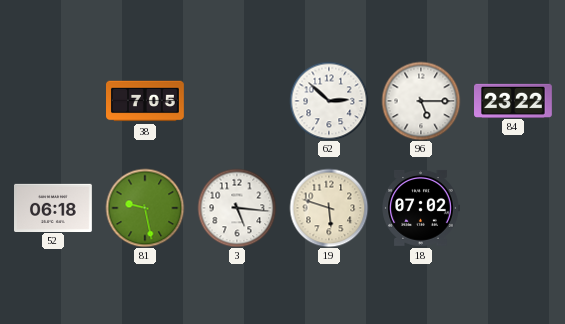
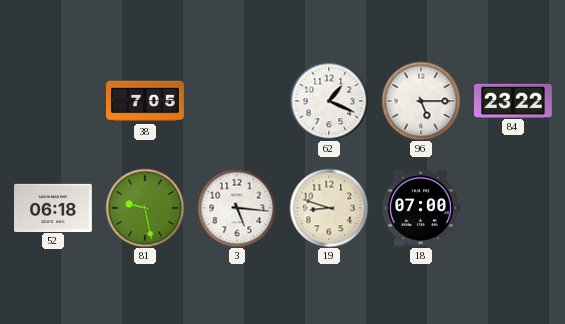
62: 2:52 -> 1:19 (329, 101)
19: 5:48 -> 8:48 (329, 208)
18: 07:02 -> 07:00 (421, 208)
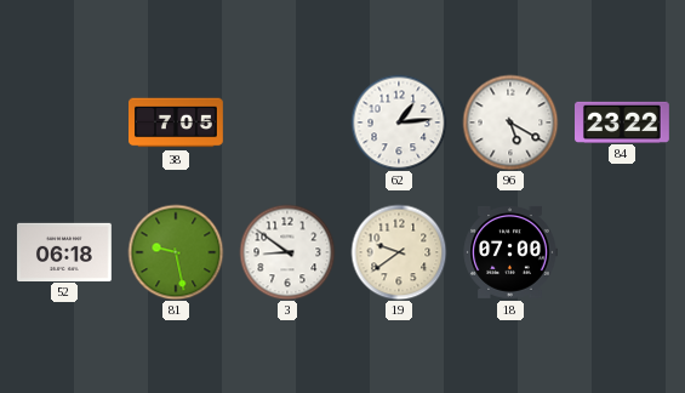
62: 1:19 -> 1:14 (399, 123)
96: 5:15 -> 5:20 (510, 123)
3: 5:16 -> 8:51 (287, 252)
19: 8:48 -> 9:39 (399, 252)
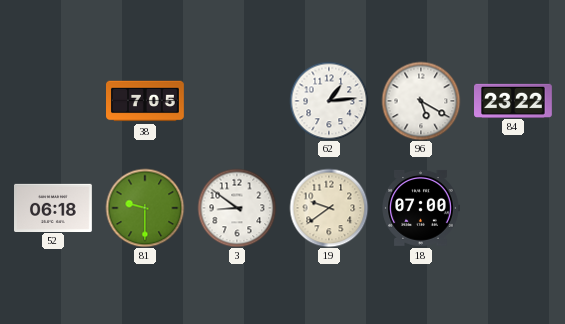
81: 9:28 -> 9:30 (145, 208)
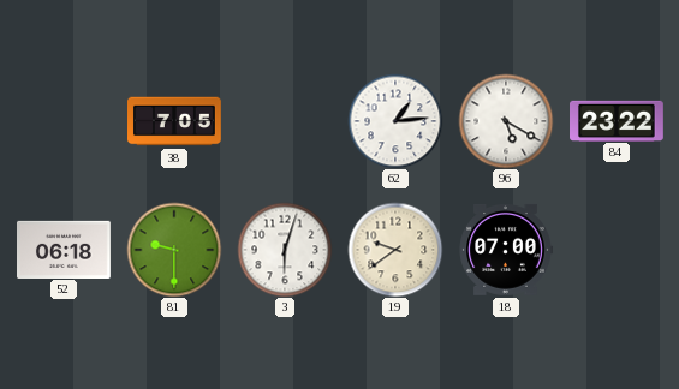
3: 8:51 -> 6:03 (285, 250)
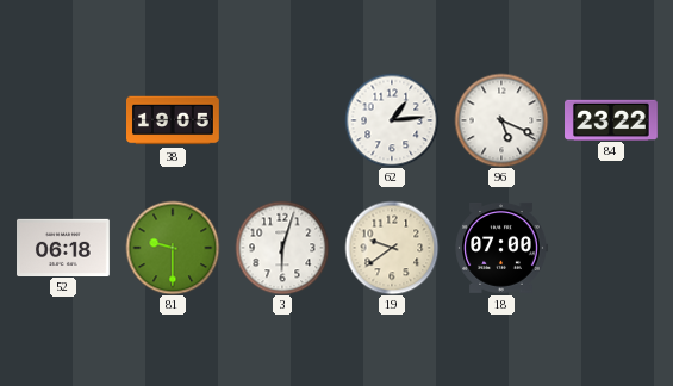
38: 7:05 -> 19:05 (174, 120)
96: 5:20 -> 5:19 (501, 120)
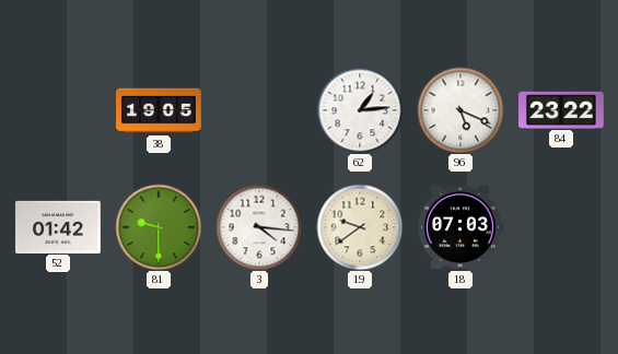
52: 06:18 -> 01:42 (59, 226)
3: 6:03 -> 4:16 (259, 227)
18: 07:00 -> 07:03 (460, 227)
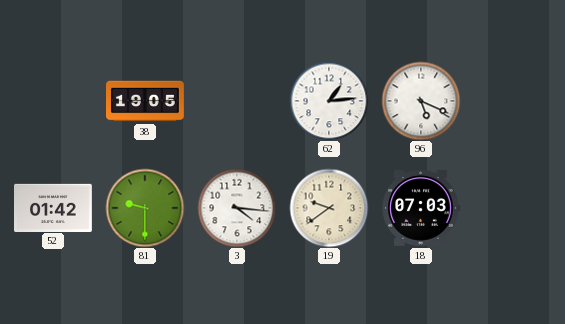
84: 23:22 -> none (562, 109)
